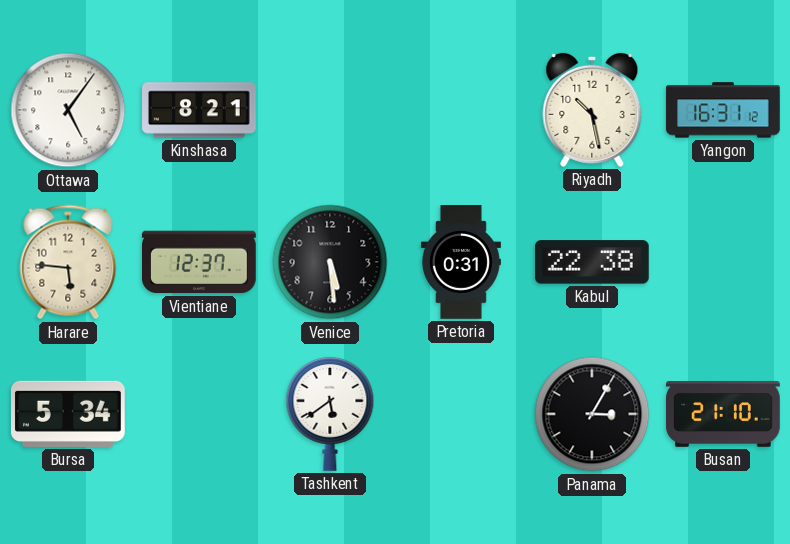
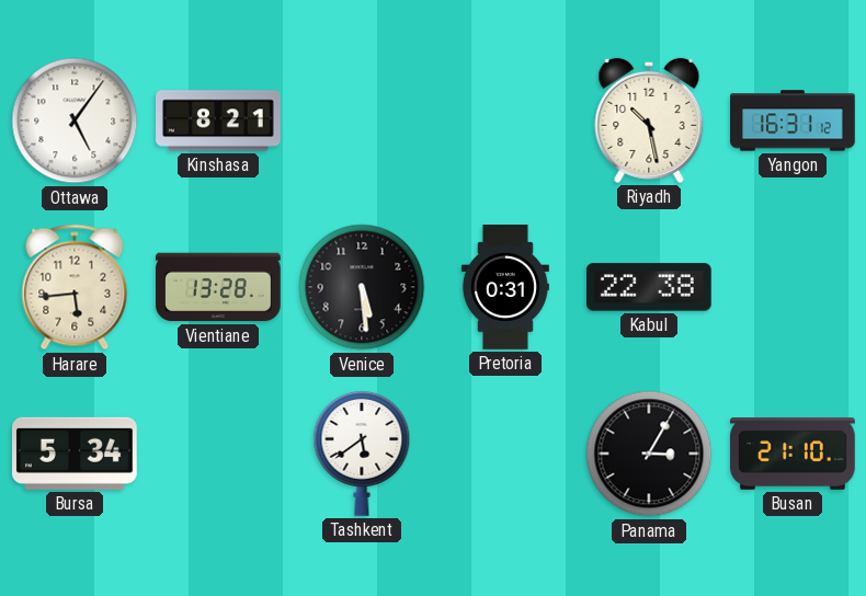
Harare: 5:46 -> 5:44 (75, 287)
Vientiane: 12:37 -> 13:28 (219, 287)
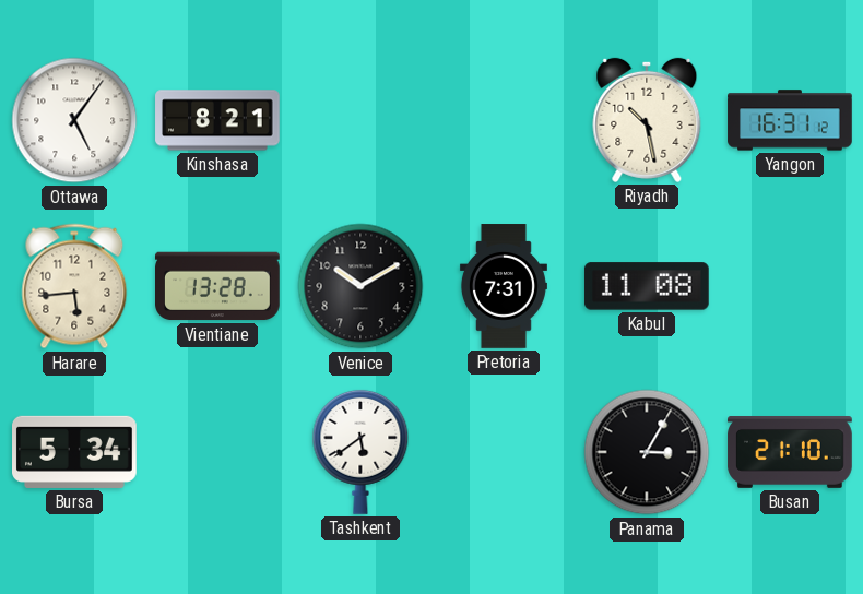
Venice: 5:29 -> 10:10 (360, 286)
Pretoria: 0:31 -> 7:31 (504, 286)
Kabul: 22:38 -> 11:08 (647, 286)
